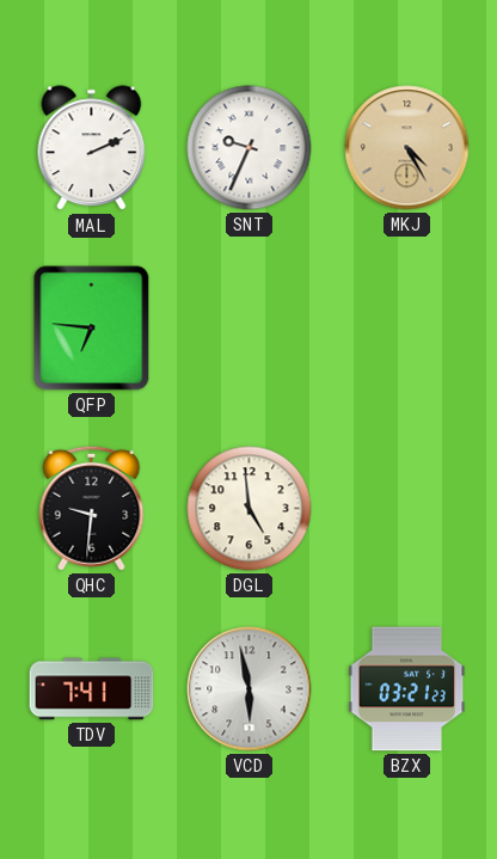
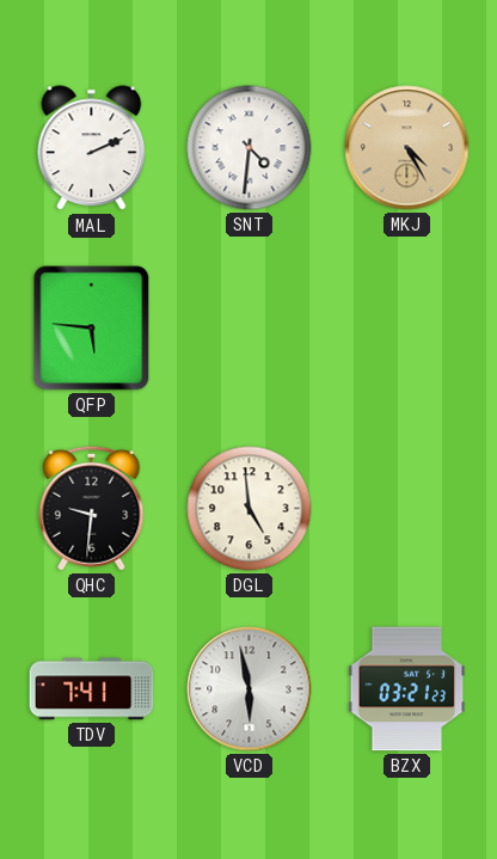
SNT: 9:34 -> 4:31 (250, 148)
QFP: 6:46 -> 5:46 (92, 329)
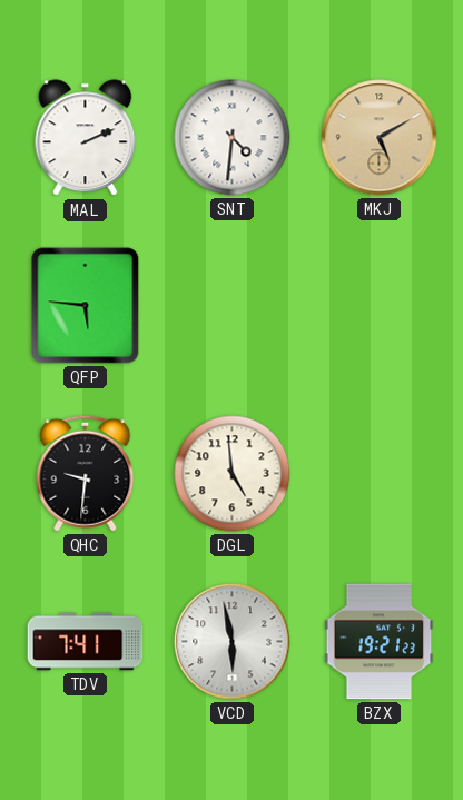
MKJ: 4:25 -> 5:10 (380, 138)
BZX: 03:21 -> 19:21 (380, 642)
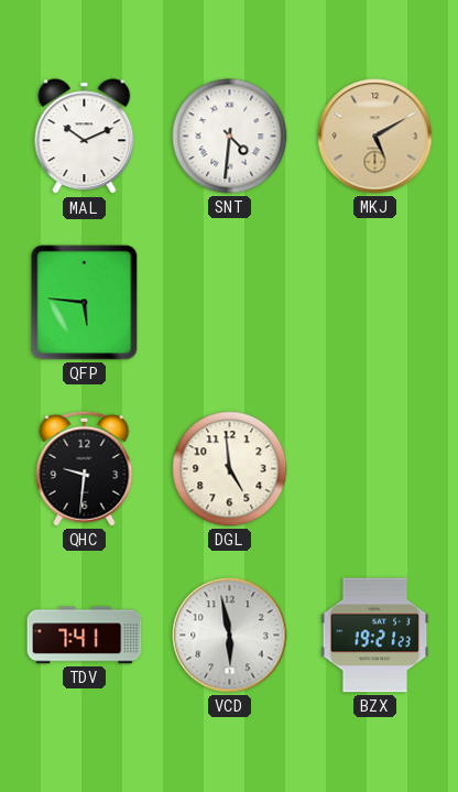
MAL: 2:11 -> 10:11 (85, 137)
